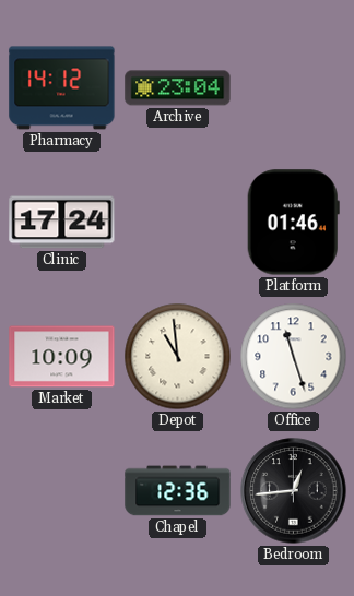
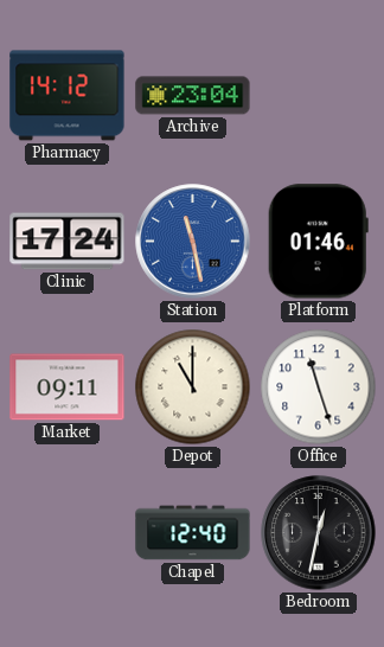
Station: none -> 11:28 (193, 242)
Market: 10:09 -> 09:11 (68, 387)
Depot: 10:59 -> 11:00 (193, 387)
Chapel: 12:36 -> 12:40 (193, 533)
Bedroom: 12:44 -> 12:32 (319, 533)
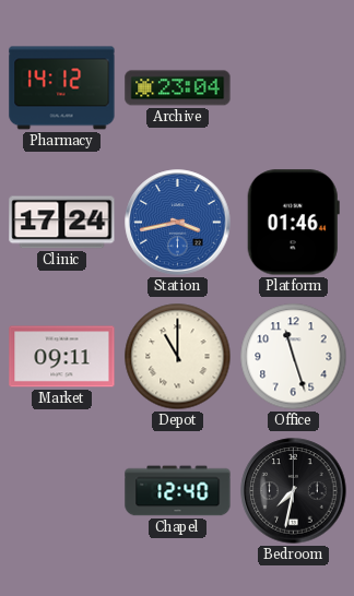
Station: 11:28 -> 3:43 (178, 223)
Bedroom: 12:32 -> 7:32 (294, 491)
